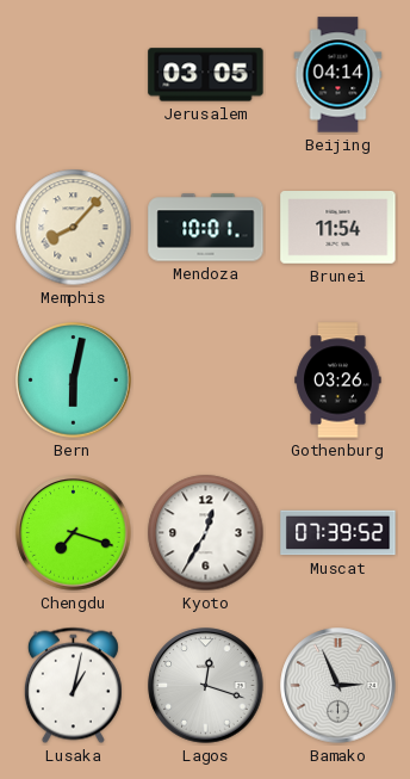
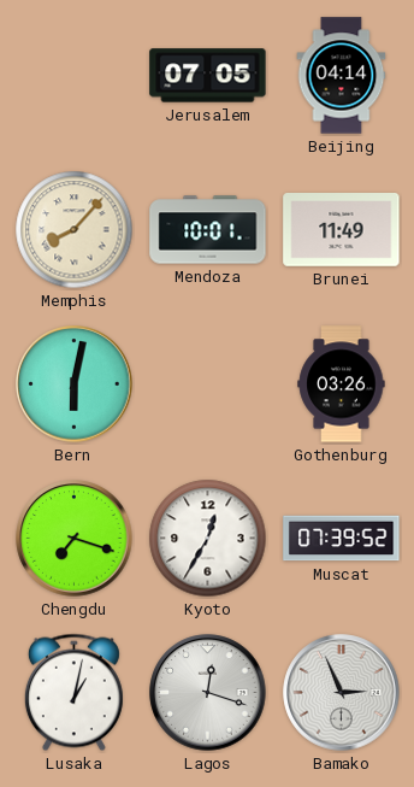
Jerusalem: 03:05 -> 07:05 (208, 76)
Brunei: 11:54 -> 11:49 (342, 230)
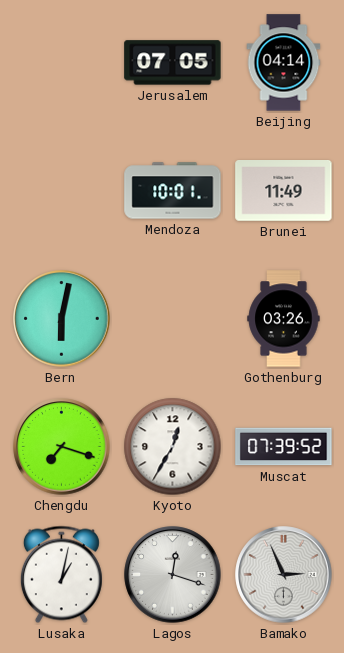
Memphis: 8:07 -> none (75, 230)
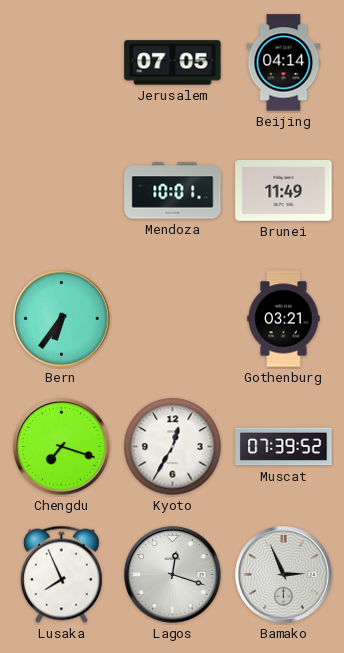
Bern: 6:02 -> 6:36 (62, 319)
Gothenburg: 03:26 -> 03:21 (284, 319)
Lusaka: 1:02 -> 7:56 (61, 575)
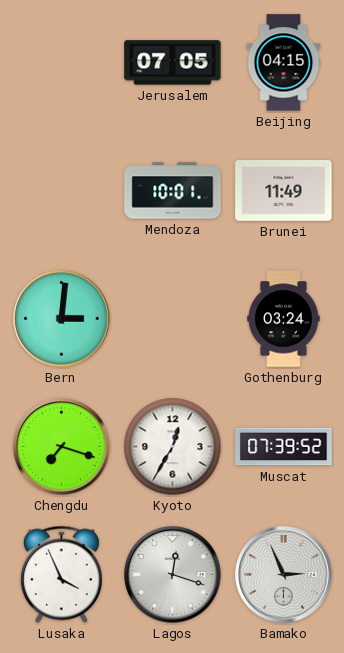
Beijing: 04:14 -> 04:15 (284, 63)
Bern: 6:36 -> 3:01 (62, 319)
Gothenburg: 03:21 -> 03:24 (284, 319)
Lusaka: 7:56 -> 3:56 (61, 575)
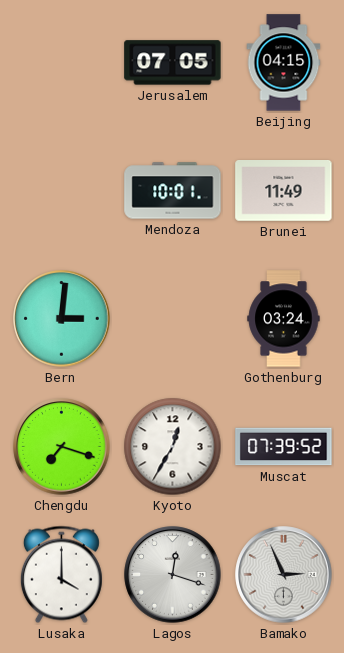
Lusaka: 3:56 -> 4:00 (61, 575)
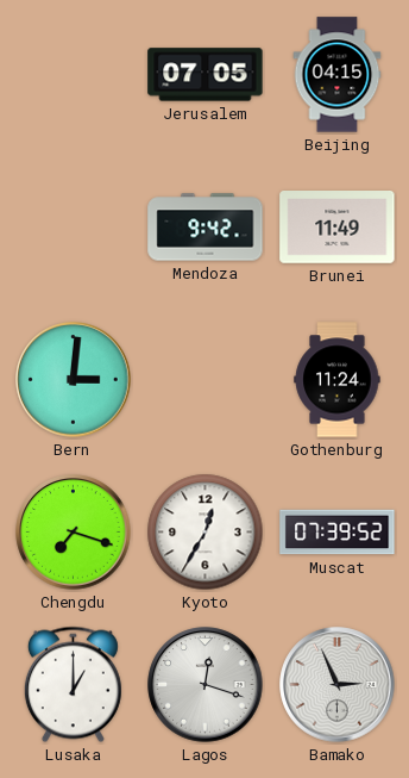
Mendoza: 10:01 -> 9:42 (206, 228)
Gothenburg: 03:24 -> 11:24 (338, 380)
Lusaka: 4:00 -> 1:00 (73, 685)
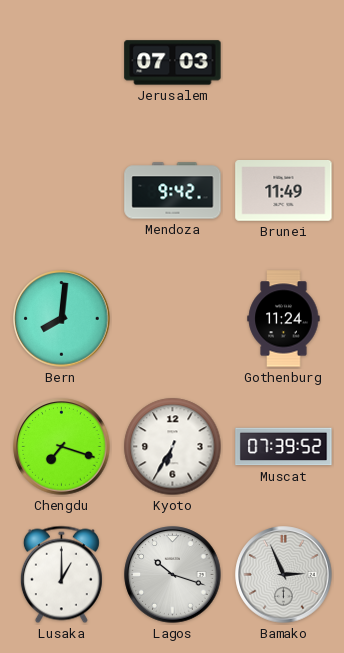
Jerusalem: 07:05 -> 07:03 (173, 63)
Beijing: 04:15 -> none (338, 75)
Bern: 3:01 -> 8:01 (62, 319)
Kyoto: 12:35 -> 6:35 (173, 447)
Lagos: 12:18 -> 10:18 (173, 575)
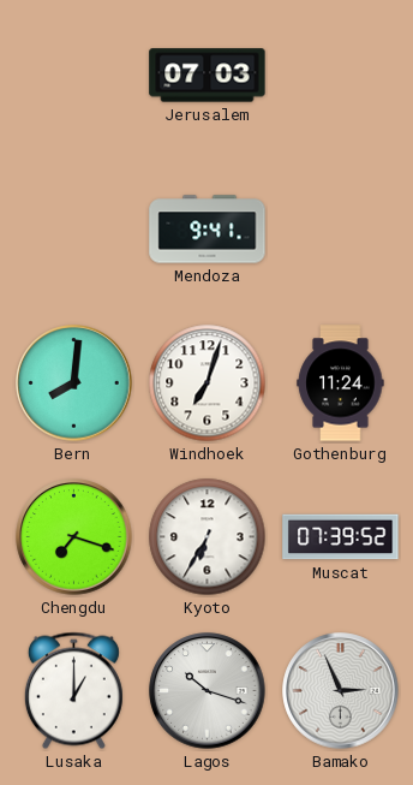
Mendoza: 9:42 -> 9:41 (208, 230)
Brunei: 11:49 -> none (284, 191)
Windhoek: none -> 7:03 (208, 383)
